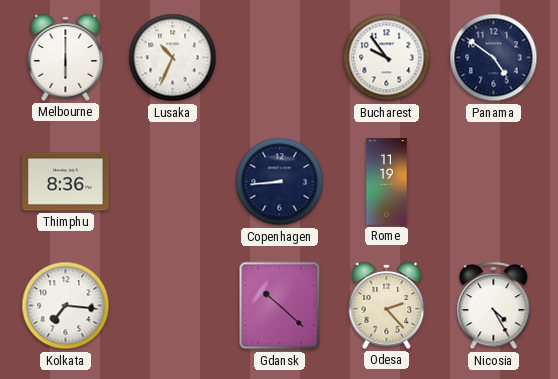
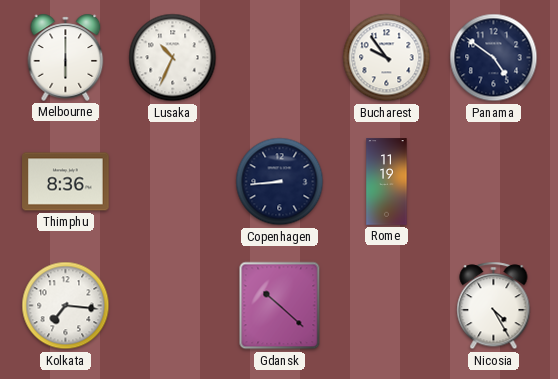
Odesa: 2:23 -> none (387, 305)
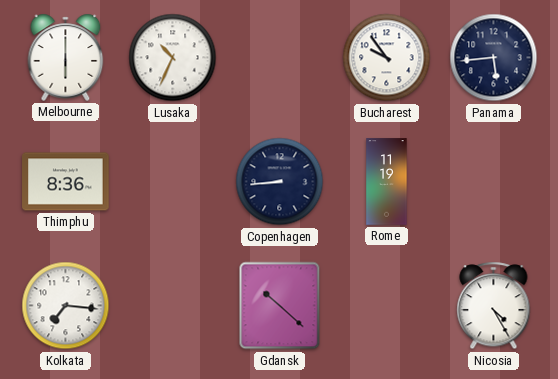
Panama: 4:51 -> 5:44 (494, 58)
